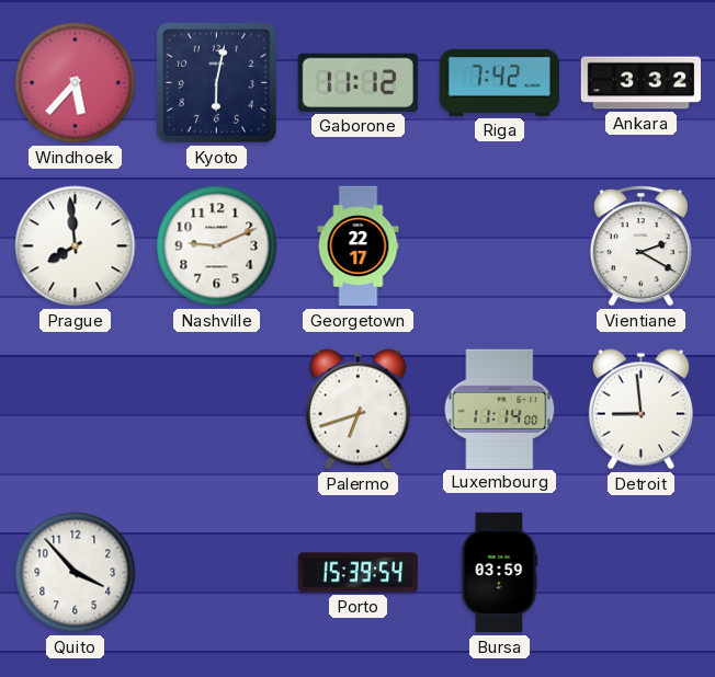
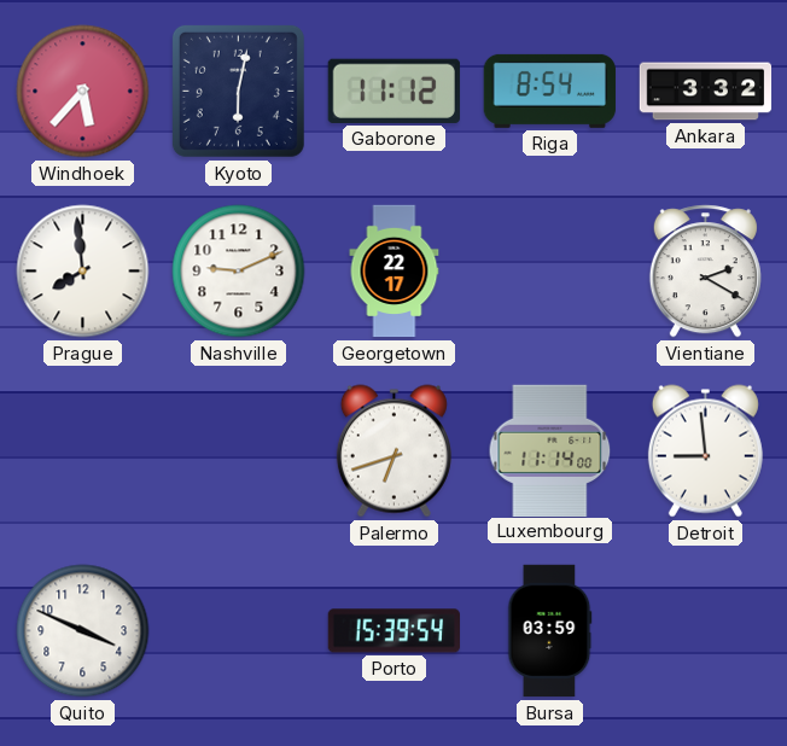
Riga: 7:42 -> 8:54 (549, 91)
Quito: 3:53 -> 3:49 (83, 631)
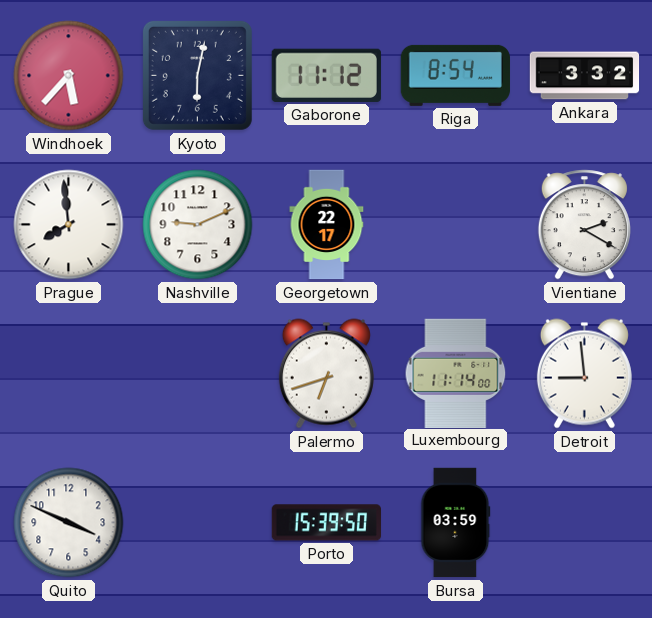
Porto: 15:39:54 -> 15:39:50 (326, 523)
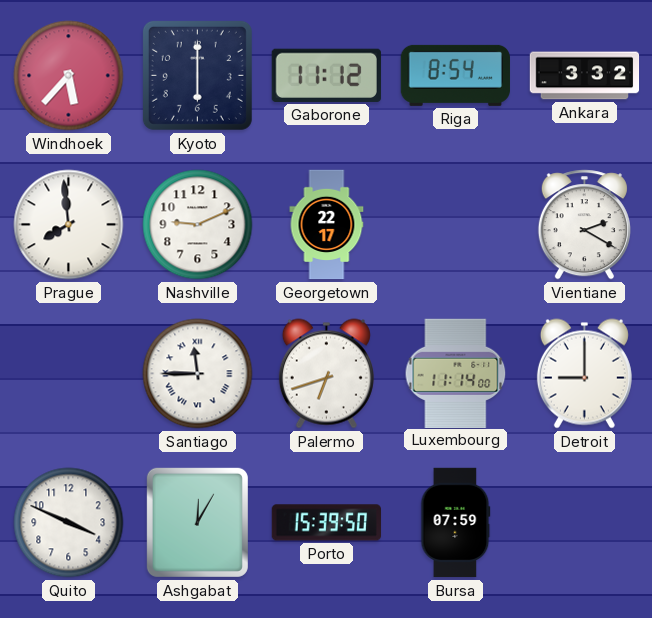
Kyoto: 6:02 -> 6:00 (197, 75)
Santiago: none -> 11:45 (198, 374)
Detroit: 8:59 -> 9:00 (584, 374)
Ashgabat: none -> 12:05 (197, 522)
Bursa: 03:59 -> 07:59 (456, 523)
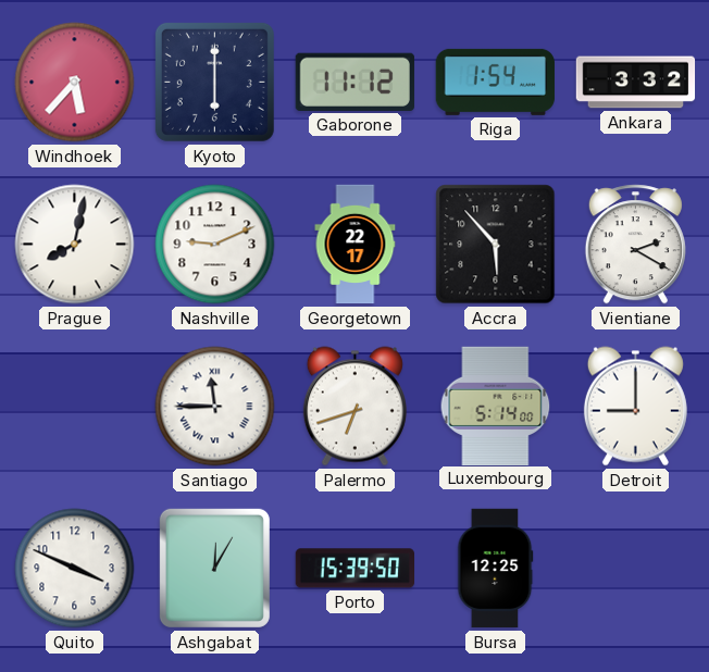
Riga: 8:54 -> 1:54 (495, 82)
Prague: 7:59 -> 8:02 (75, 245)
Accra: none -> 5:53 (496, 245)
Luxembourg: 11:14 -> 5:14 (496, 406)
Bursa: 07:59 -> 12:25 (496, 569)
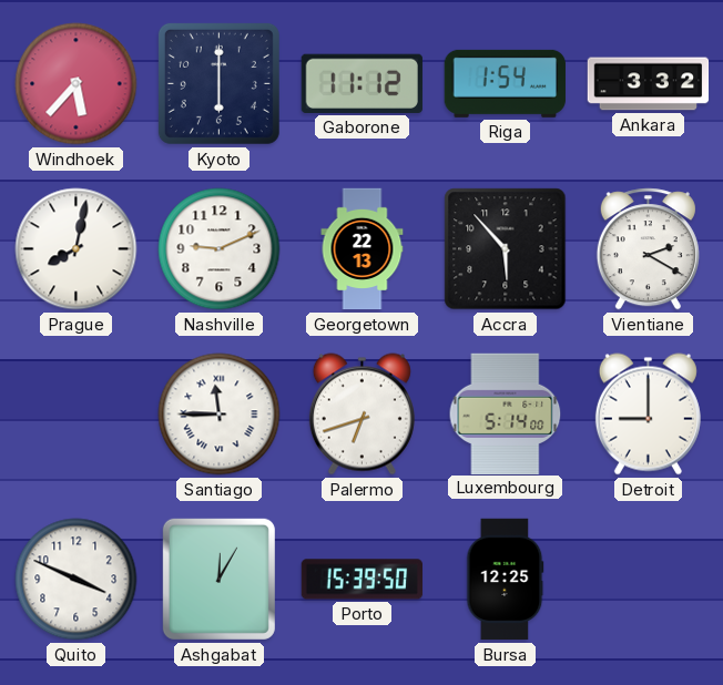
Georgetown: 22:17 -> 22:13 (363, 249)
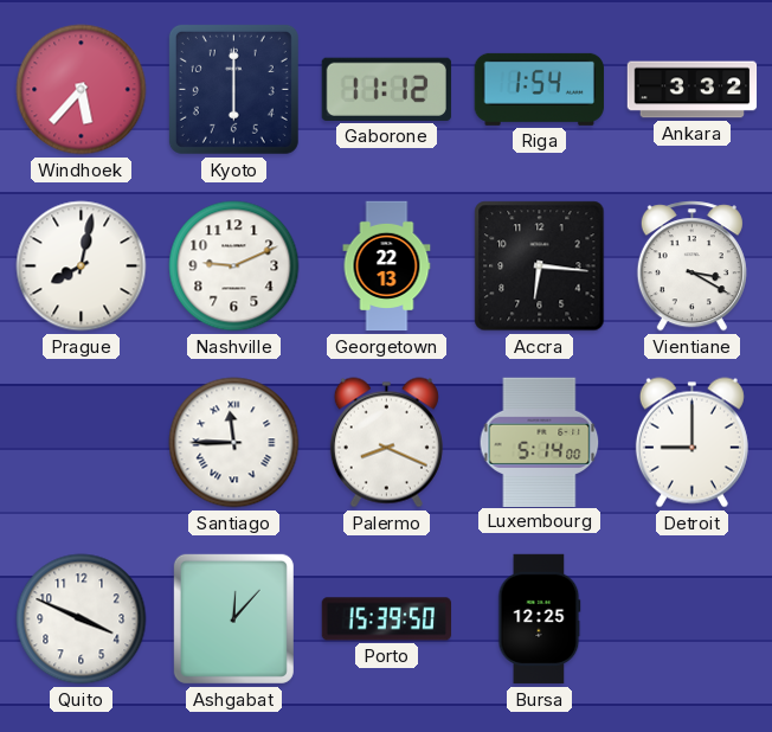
Accra: 5:53 -> 6:16 (540, 267)
Vientiane: 2:20 -> 3:20 (691, 267)
Palermo: 6:42 -> 8:19 (386, 443)
Ashgabat: 12:05 -> 12:07 (233, 618)
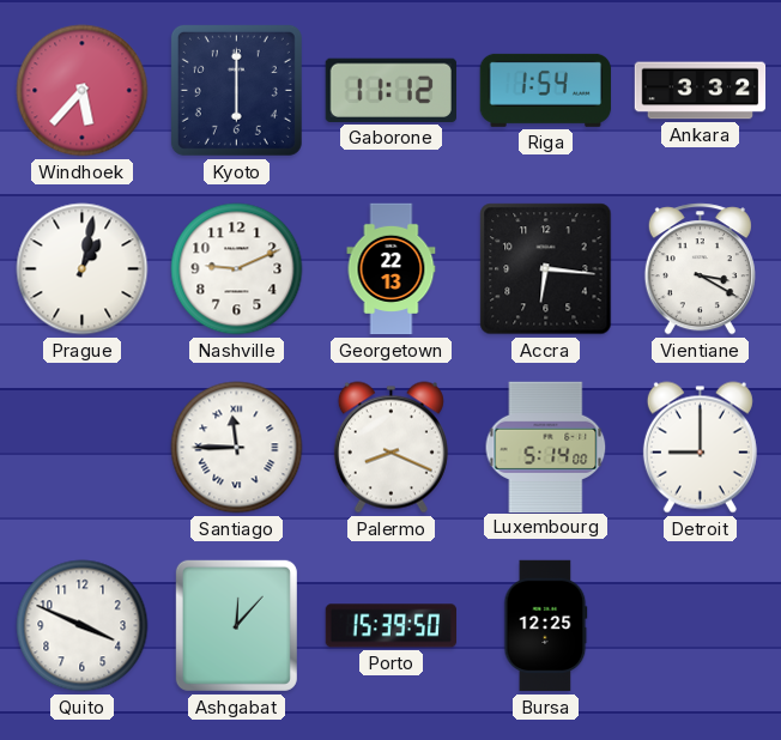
Prague: 8:02 -> 1:02 (83, 269)
